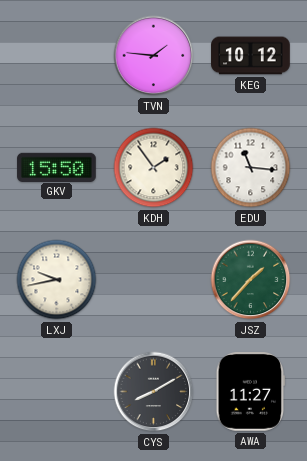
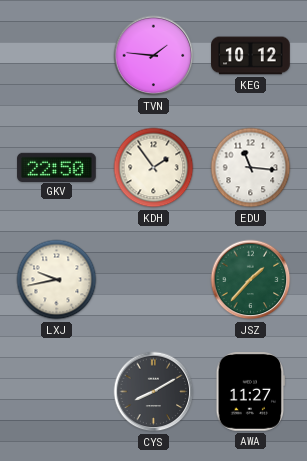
GKV: 15:50 -> 22:50 (57, 167)
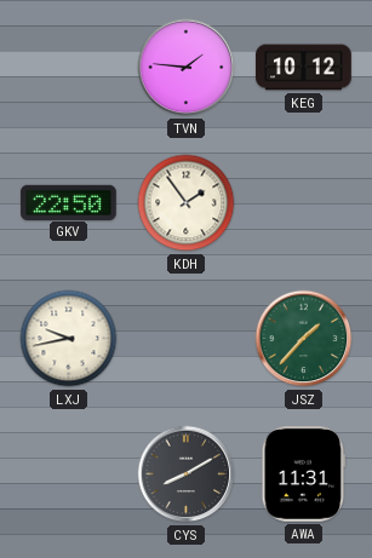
EDU: 11:16 -> none (251, 168)
AWA: 11:27 -> 11:31 (304, 474)
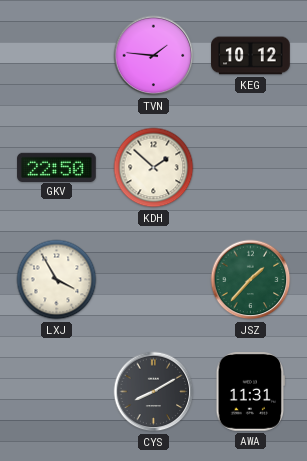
KDH: 1:54 -> 1:52 (154, 168)
LXJ: 9:43 -> 3:55 (57, 280)
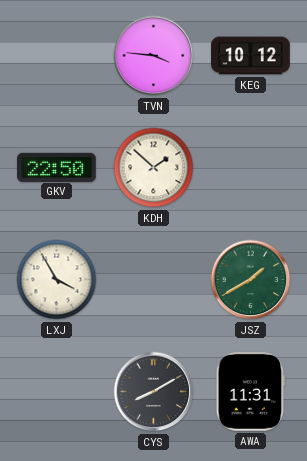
TVN: 1:46 -> 3:46 (154, 56)
JSZ: 1:37 -> 1:40 (251, 280)
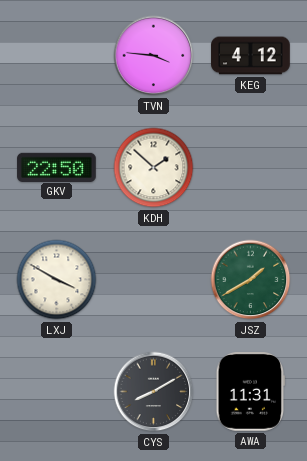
KEG: 10:12 -> 4:12 (251, 56)
LXJ: 3:55 -> 3:50 (57, 280)
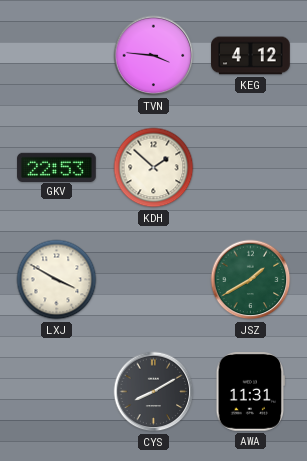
GKV: 22:50 -> 22:53 (57, 167)
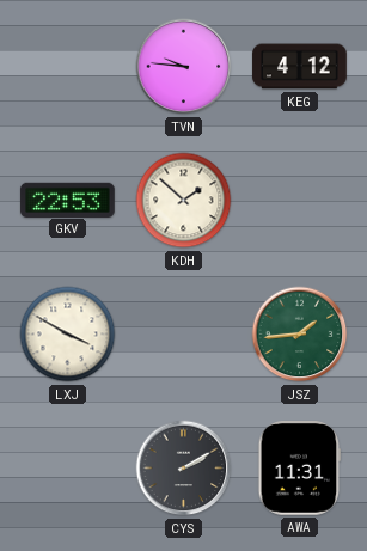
TVN: 3:46 -> 9:46 (184, 67)
JSZ: 1:40 -> 1:44 (300, 335)
CYS: 8:10 -> 2:10 (184, 469)
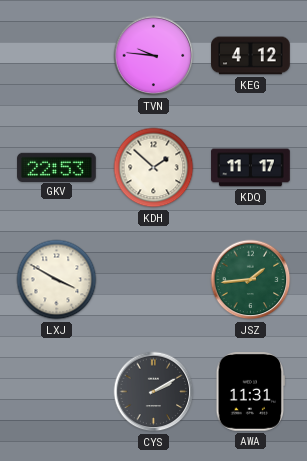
KDQ: none -> 11:17 (251, 168)
